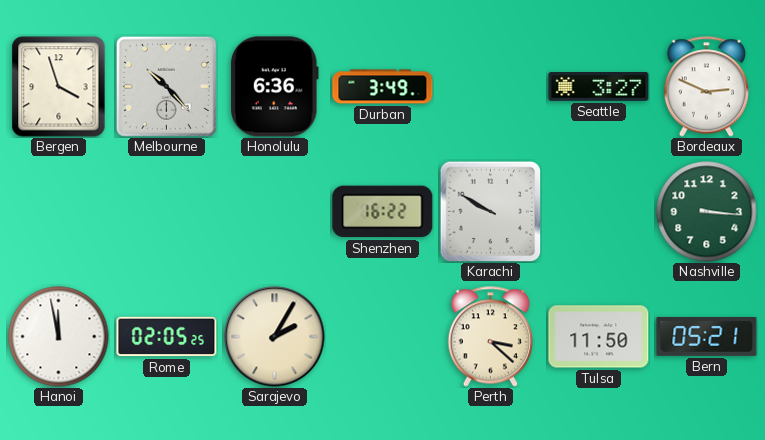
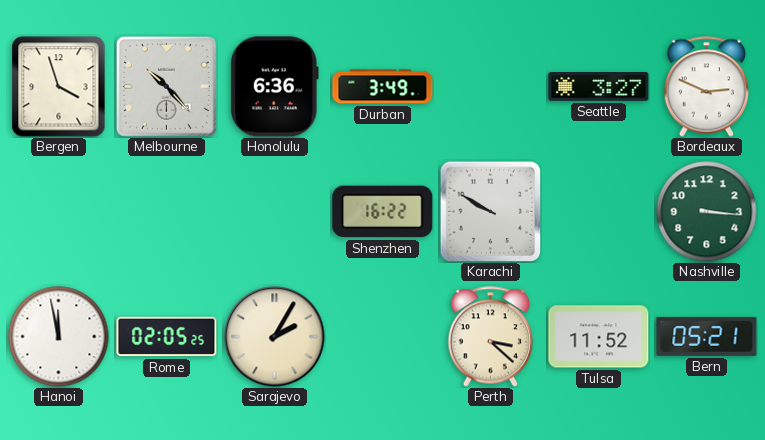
Tulsa: 11:50 -> 11:52 (599, 337)
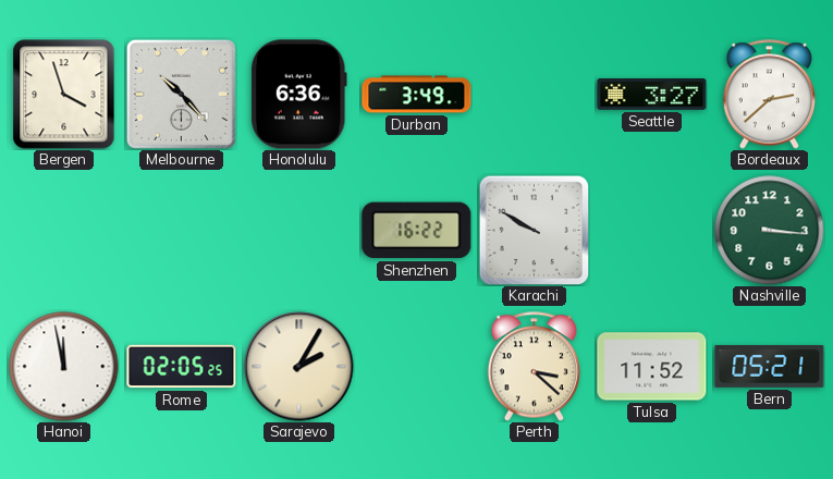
Bordeaux: 2:49 -> 2:38 (769, 95)
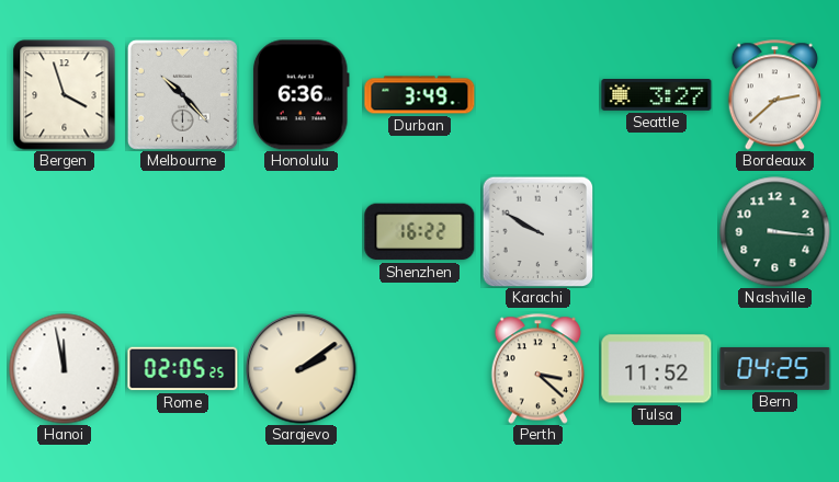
Sarajevo: 2:05 -> 2:09 (302, 369)
Bern: 05:21 -> 04:25 (775, 368)
